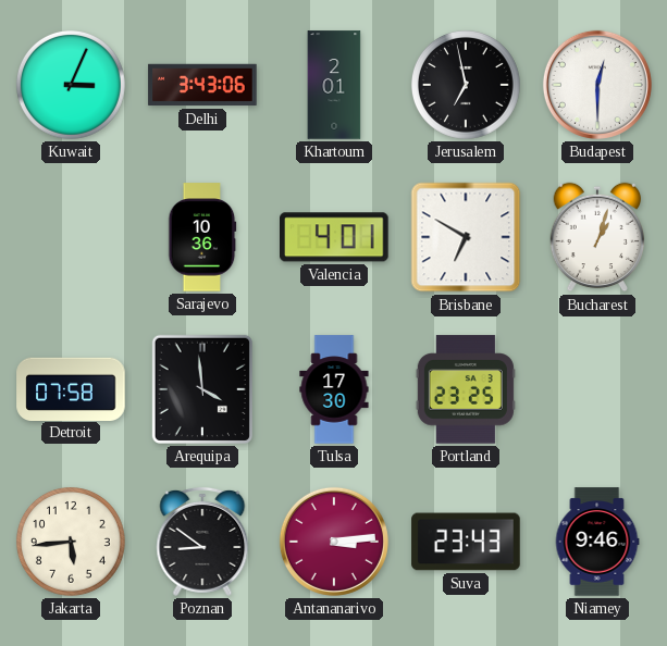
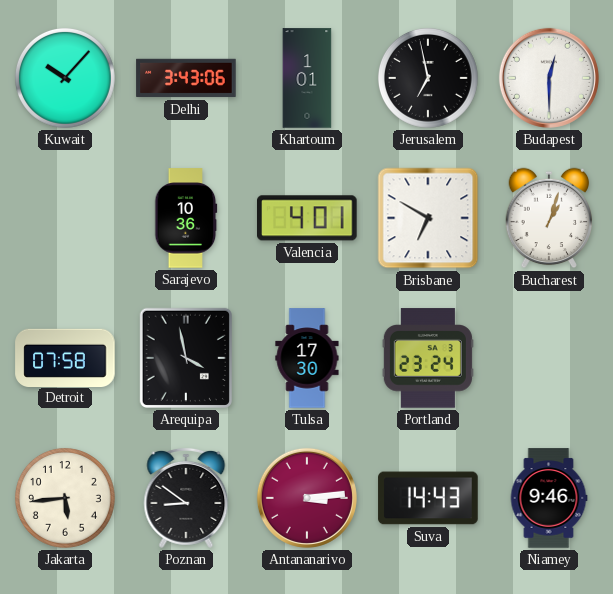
Kuwait: 3:04 -> 10:07 (65, 78)
Khartoum: 2:01 -> 1:01 (307, 78)
Arequipa: 3:59 -> 3:58 (186, 358)
Portland: 23:25 -> 23:24 (428, 358)
Suva: 23:43 -> 14:43 (428, 498)
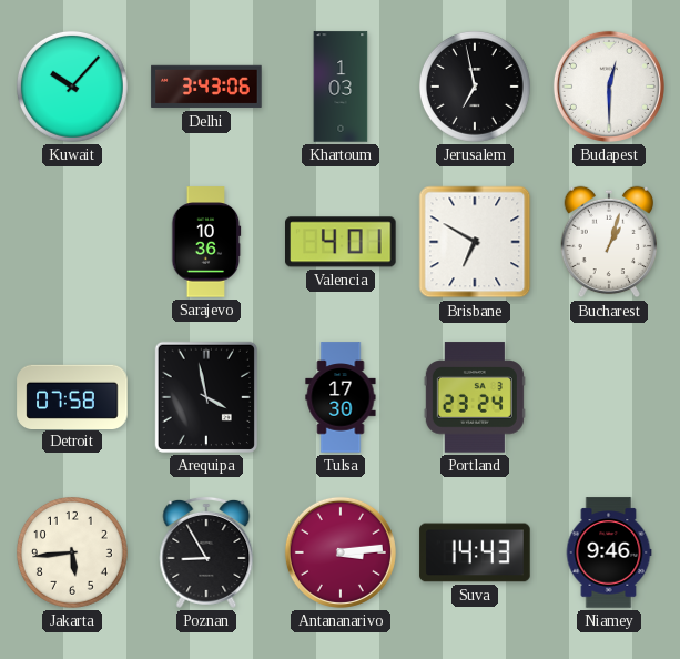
Khartoum: 1:01 -> 1:03 (341, 87)
Poznan: 8:51 -> 8:55 (206, 552)
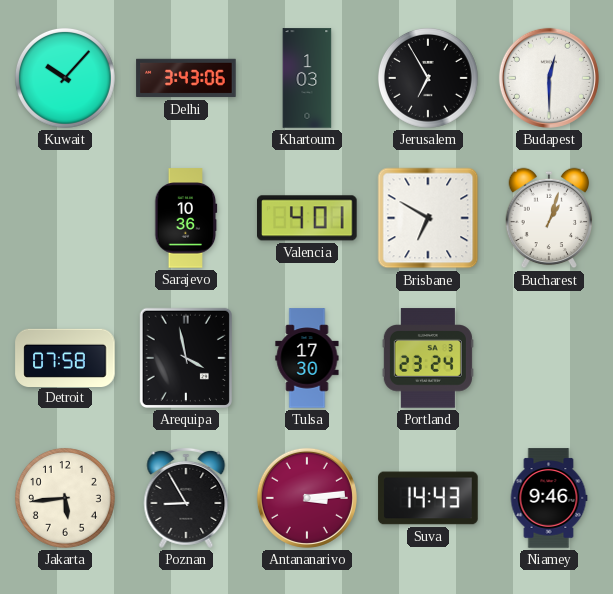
Jerusalem: 6:58 -> 6:55 (428, 78)
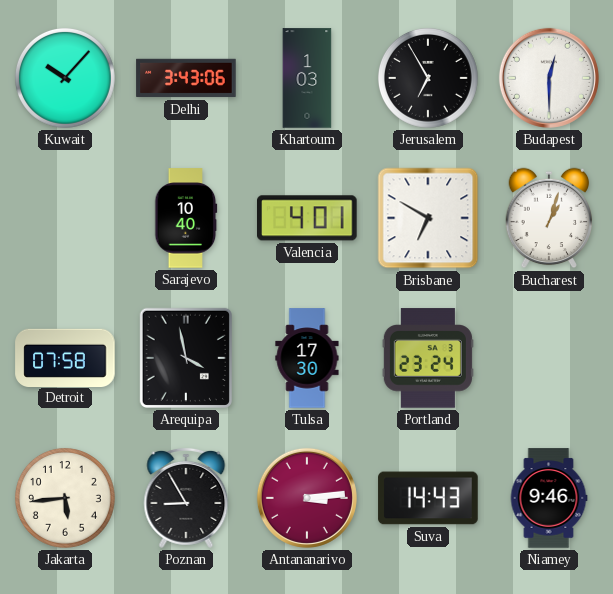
Sarajevo: 10:36 -> 10:40 (186, 218)
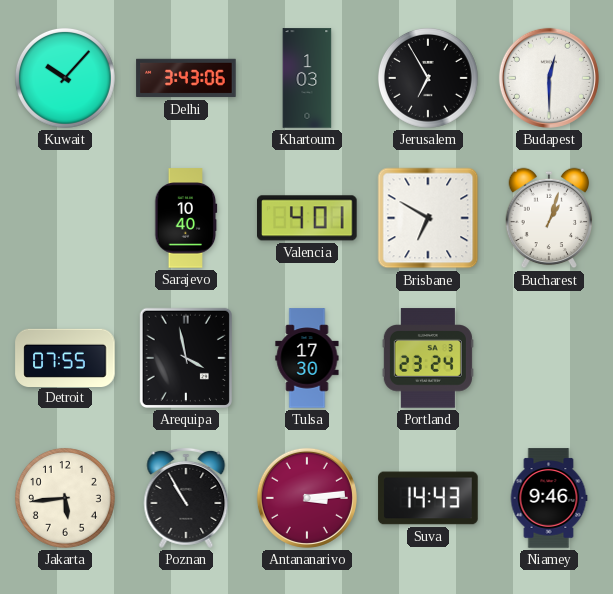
Detroit: 07:58 -> 07:55 (65, 357)
Poznan: 8:55 -> 10:55 (186, 498)
